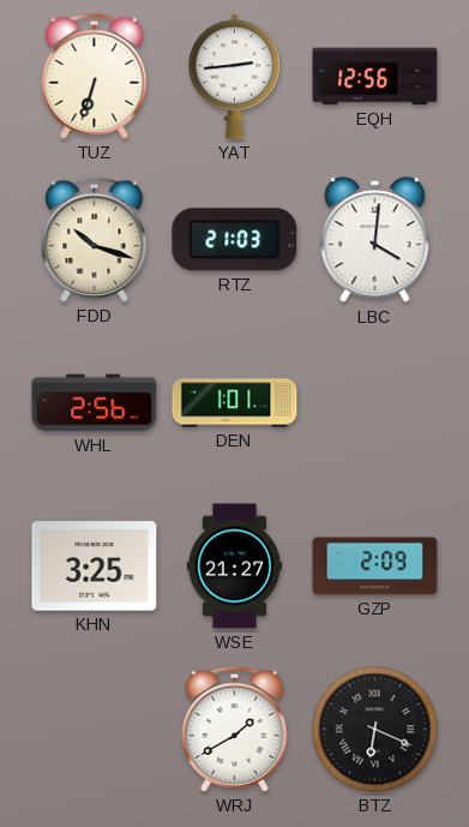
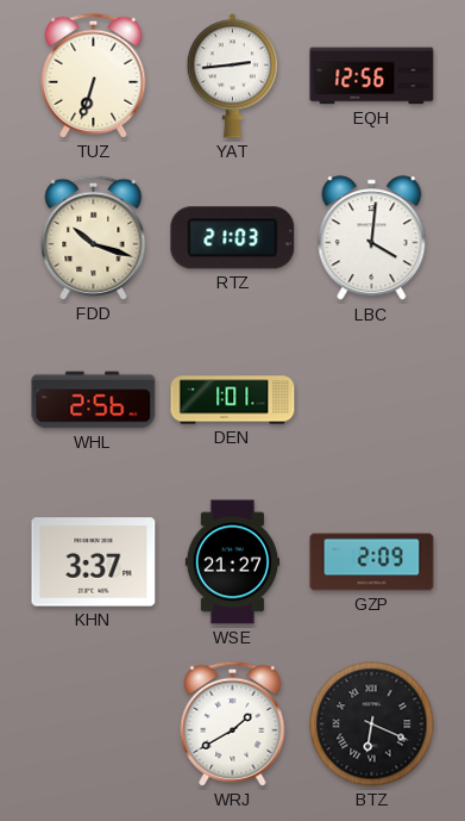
KHN: 3:25 -> 3:37 (94, 562)
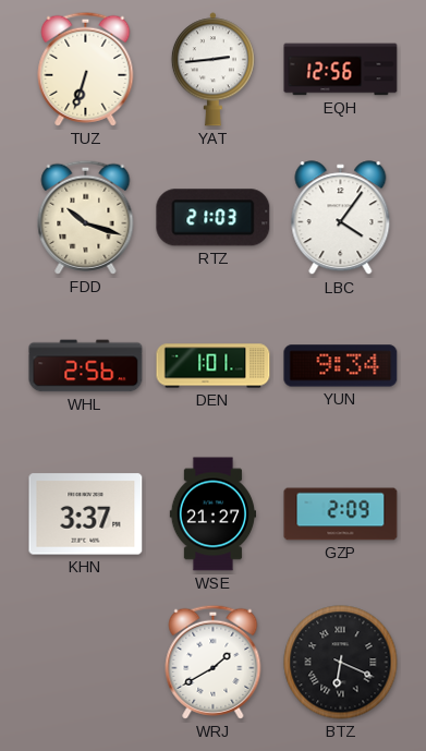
LBC: 4:01 -> 4:06 (341, 218)
YUN: none -> 9:34 (341, 366)
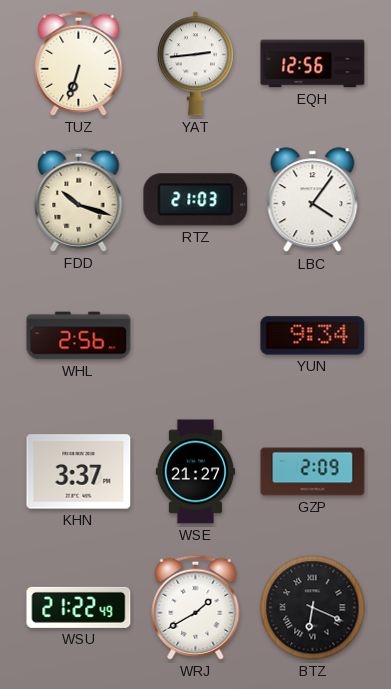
DEN: 1:01 -> none (214, 366)
WSU: none -> 21:22 (79, 607)
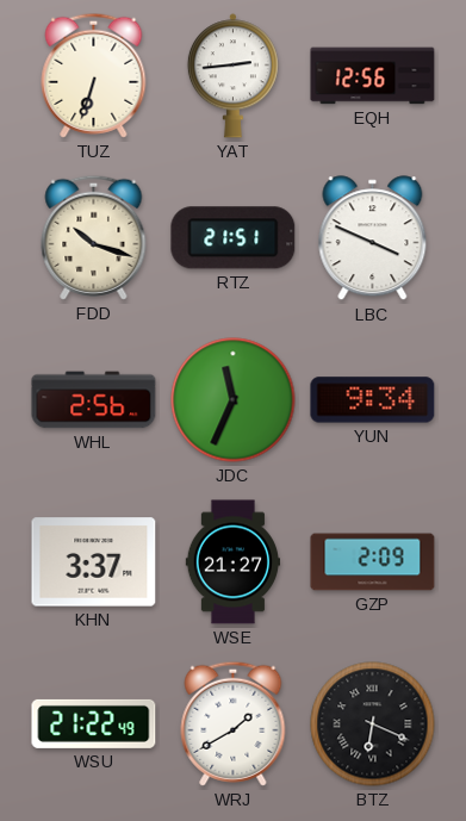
RTZ: 21:03 -> 21:51 (234, 238)
LBC: 4:06 -> 3:49 (373, 238)
JDC: none -> 11:34 (234, 400)
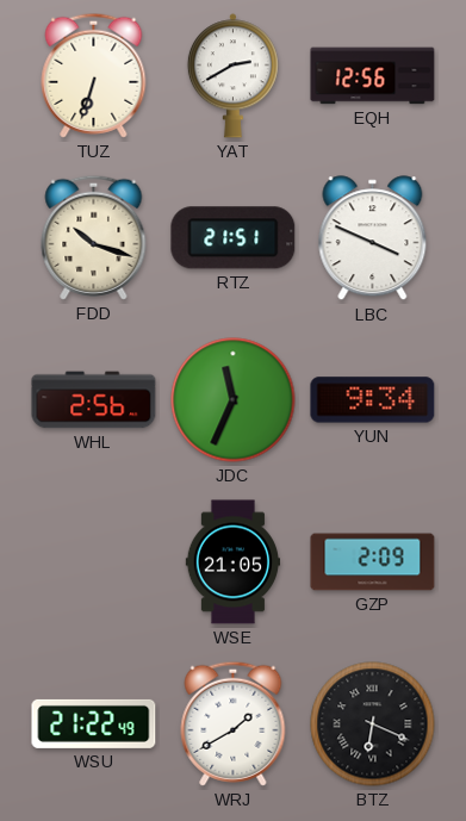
YAT: 2:44 -> 2:40 (232, 76)
KHN: 3:37 -> none (94, 562)
WSE: 21:27 -> 21:05 (232, 562)
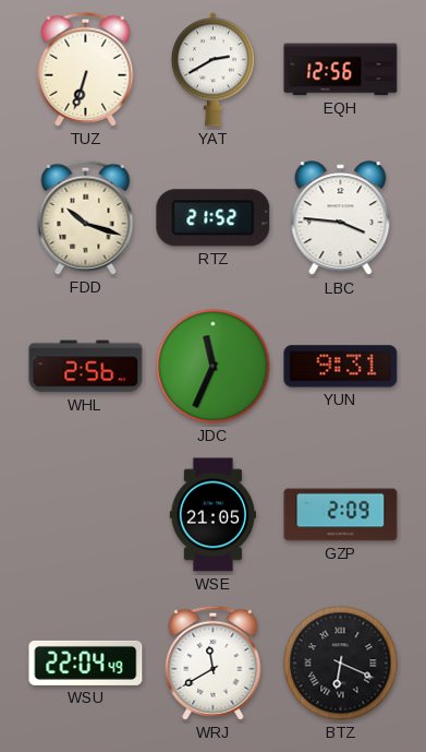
RTZ: 21:51 -> 21:52 (214, 218)
LBC: 3:49 -> 3:46 (341, 218)
YUN: 9:34 -> 9:31 (341, 367)
WSU: 21:22 -> 22:04 (86, 663)
WRJ: 1:40 -> 11:40 (214, 663)
